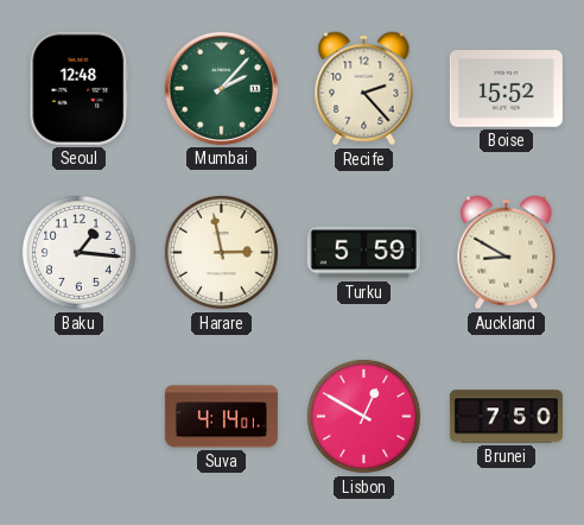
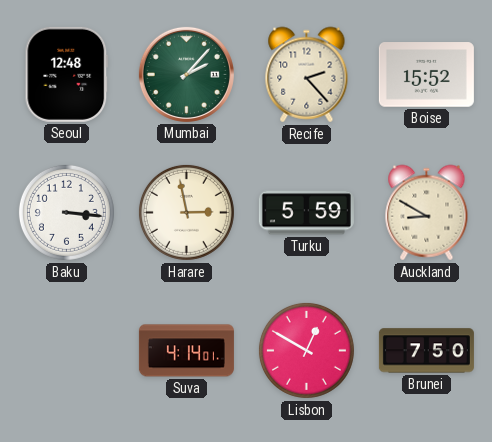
Baku: 1:16 -> 3:16 (66, 212)
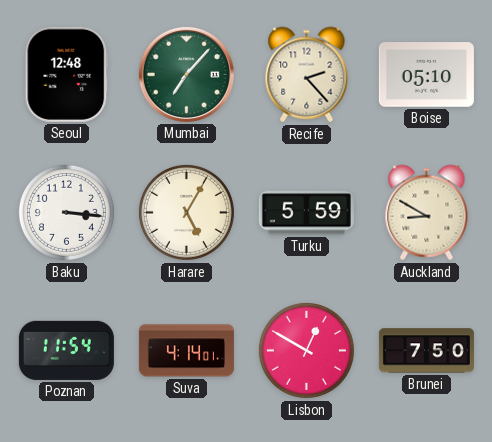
Mumbai: 2:07 -> 7:07 (186, 74)
Boise: 15:52 -> 05:10 (426, 75)
Harare: 2:58 -> 5:05 (186, 212)
Poznan: none -> 11:54 (66, 350)
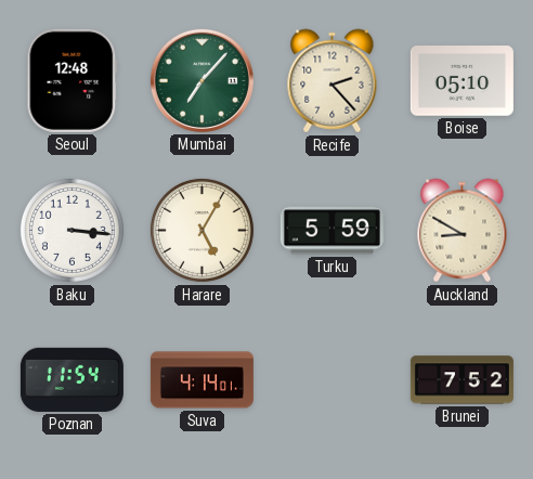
Lisbon: 12:50 -> none (306, 350)
Brunei: 7:50 -> 7:52 (461, 380)
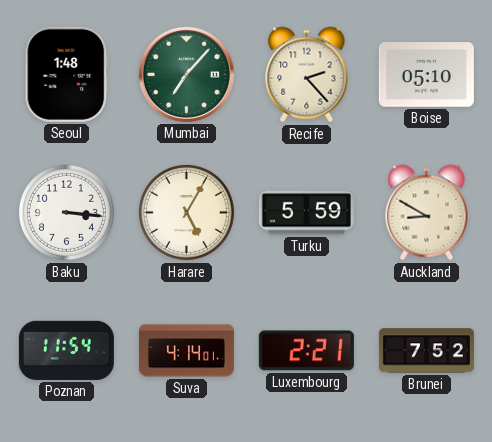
Seoul: 12:48 -> 1:48 (67, 74)
Luxembourg: none -> 2:21 (306, 351)
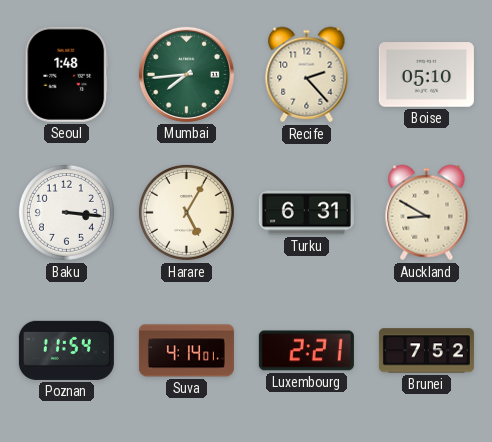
Mumbai: 7:07 -> 7:44 (186, 74)
Turku: 5:59 -> 6:31 (306, 213)
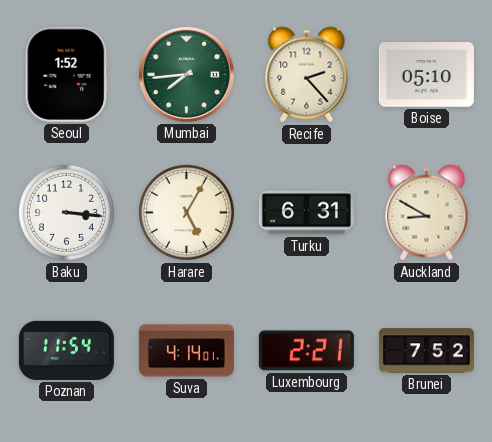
Seoul: 1:48 -> 1:52 (67, 74)
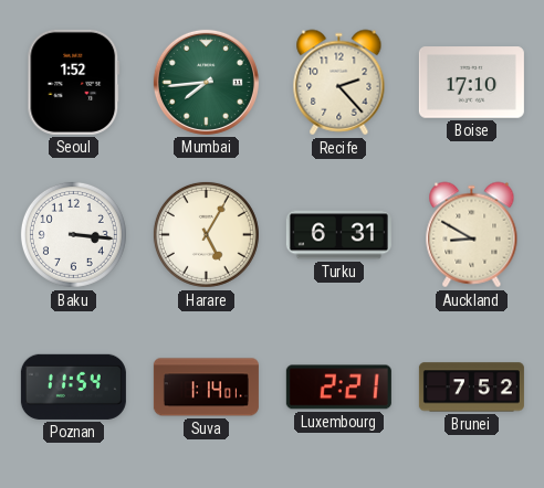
Boise: 05:10 -> 17:10 (471, 83)
Suva: 4:14 -> 1:14 (206, 388)
